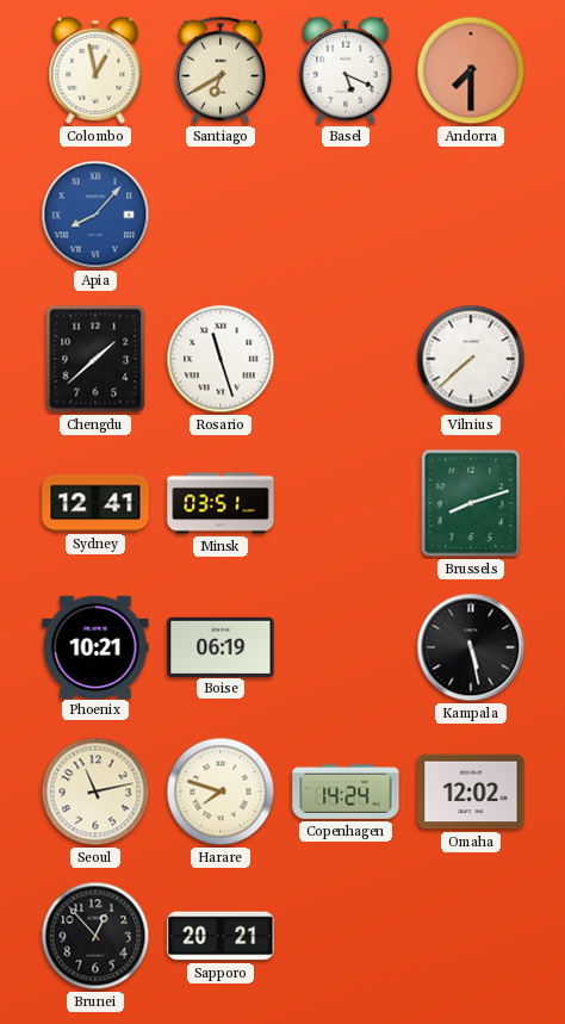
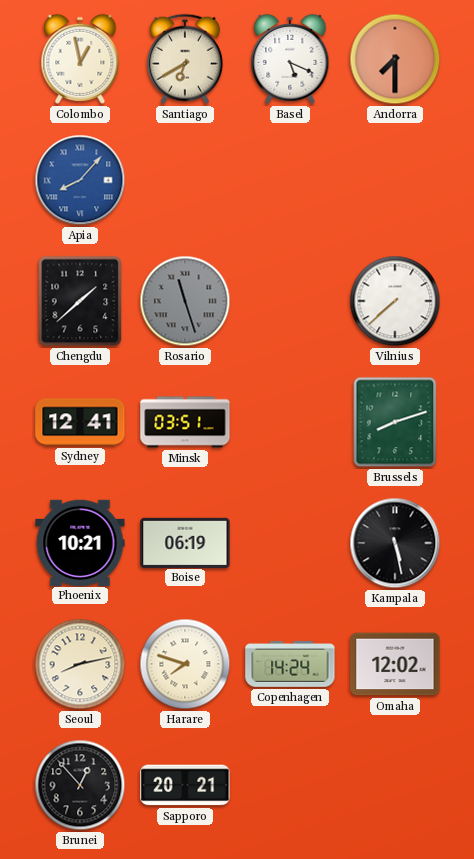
Rosario dial: white -> grey (185, 301)
Seoul: 11:13 -> 8:13 (80, 664)
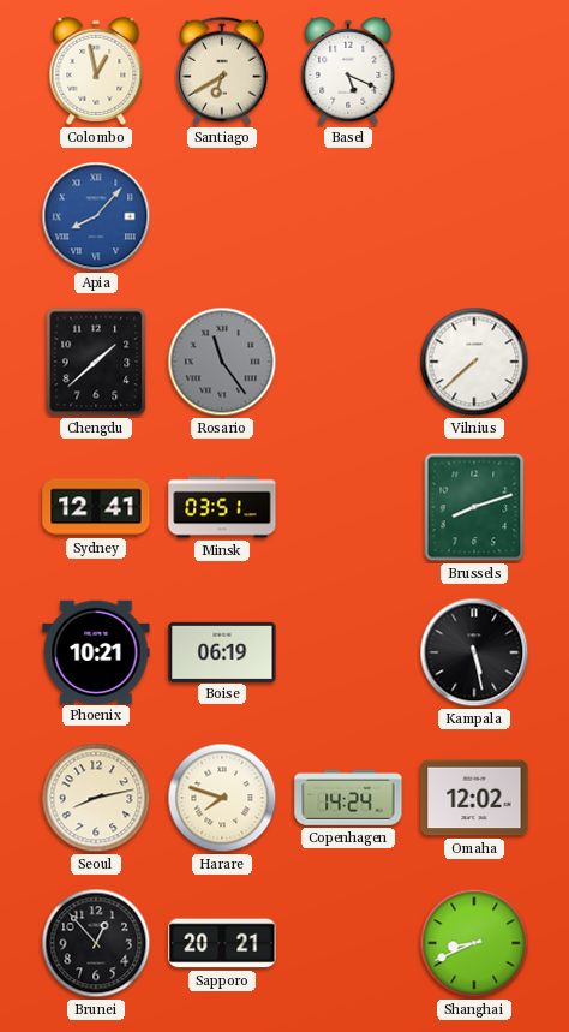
Andorra: 7:30 -> none (395, 59)
Rosario: 11:27 -> 11:24 (222, 362)
Shanghai: none -> 8:41 (474, 943)
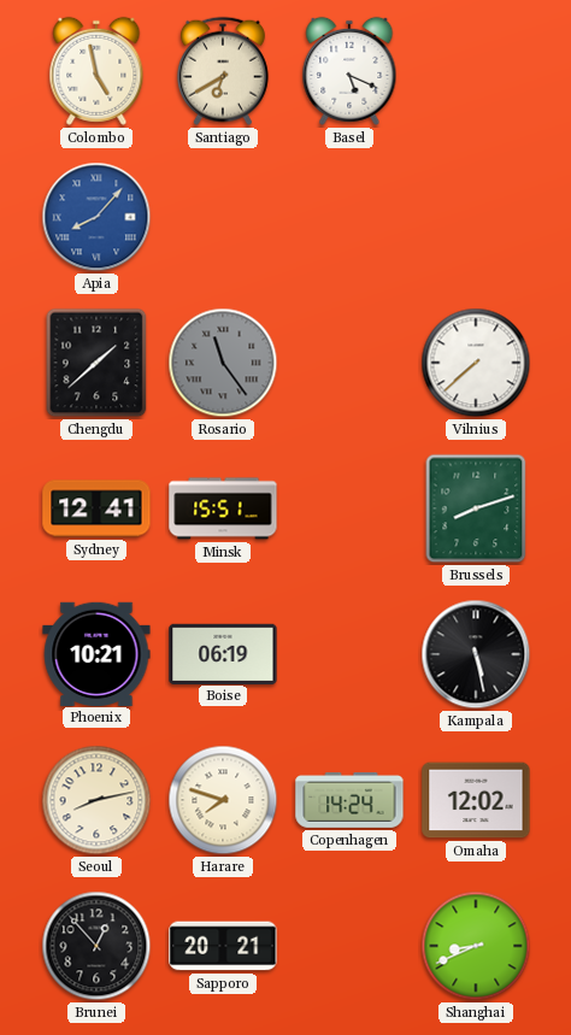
Colombo: 12:58 -> 4:58 (96, 71)
Minsk: 03:51 -> 15:51 (223, 508)
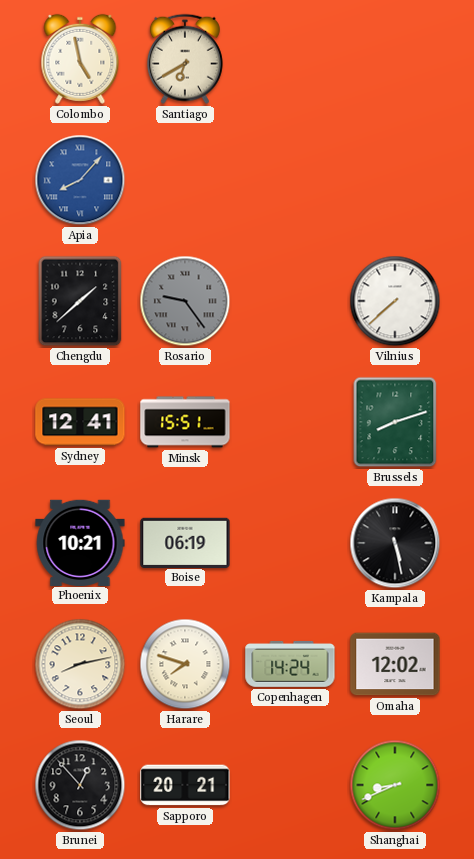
Basel: 5:19 -> none (349, 71)
Rosario: 11:24 -> 9:24 (185, 301)
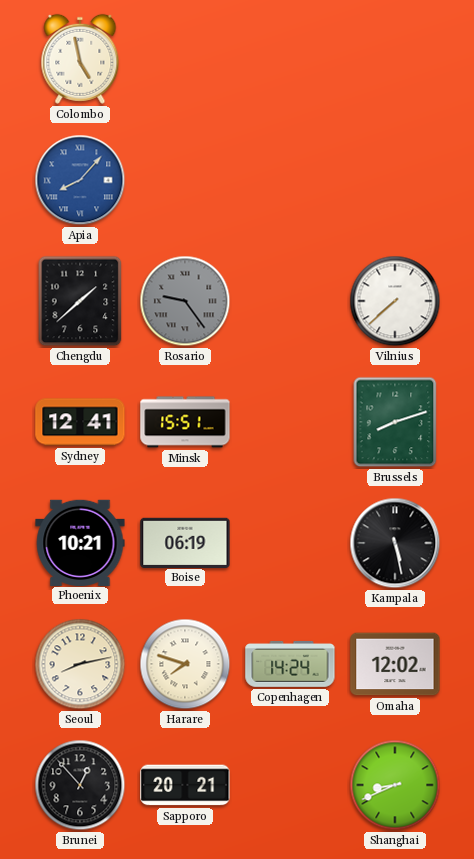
Santiago: 6:40 -> none (185, 59)
